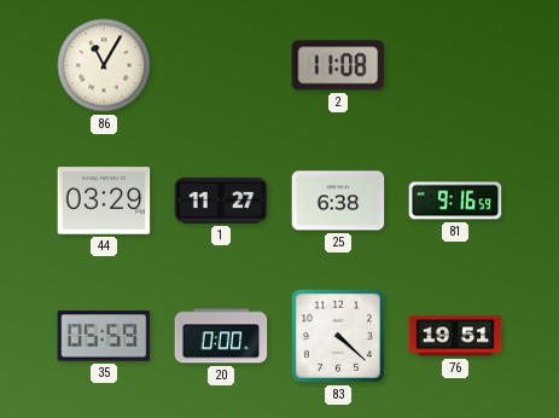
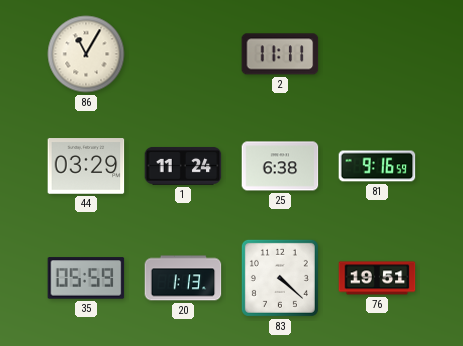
2: 11:08 -> 11:11 (280, 54)
1: 11:27 -> 11:24 (183, 166)
20: 0:00 -> 1:13 (183, 278)
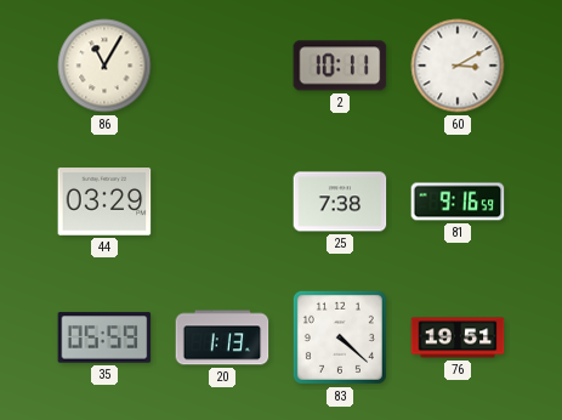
2: 11:11 -> 10:11 (340, 66)
60: none -> 3:10 (458, 66)
1: 11:24 -> none (183, 166)
25: 6:38 -> 7:38 (340, 202)
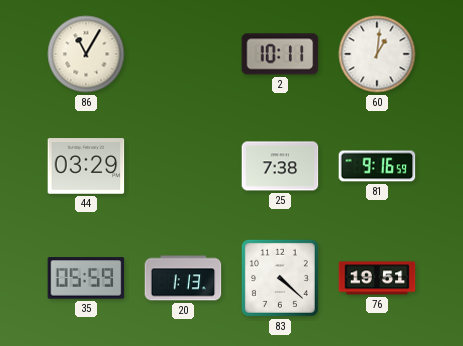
60: 3:10 -> 1:01 (377, 54)
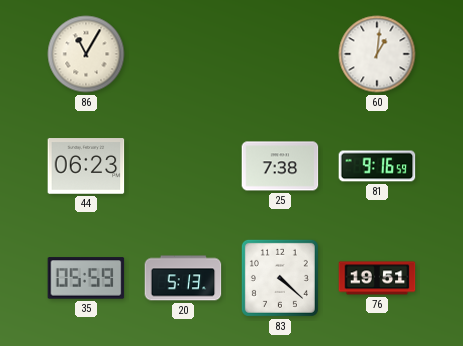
2: 10:11 -> none (280, 54)
44: 03:29 -> 06:23 (86, 166)
20: 1:13 -> 5:13 (183, 278)
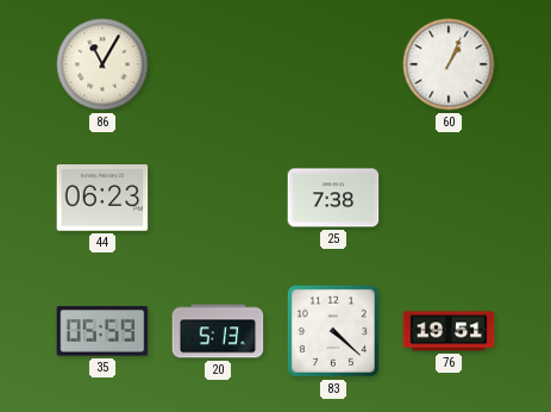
60: 1:01 -> 1:04 (449, 64)
81: 9:16 -> none (377, 166)
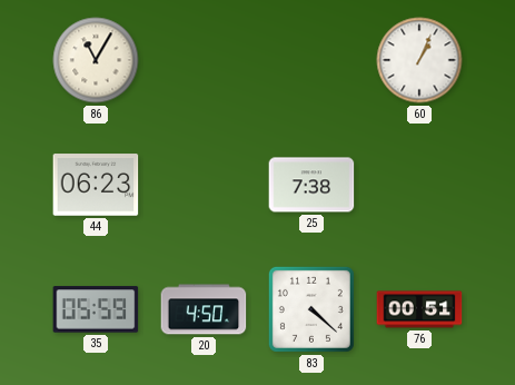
20: 5:13 -> 4:50 (204, 309)
76: 19:51 -> 00:51 (419, 309)
